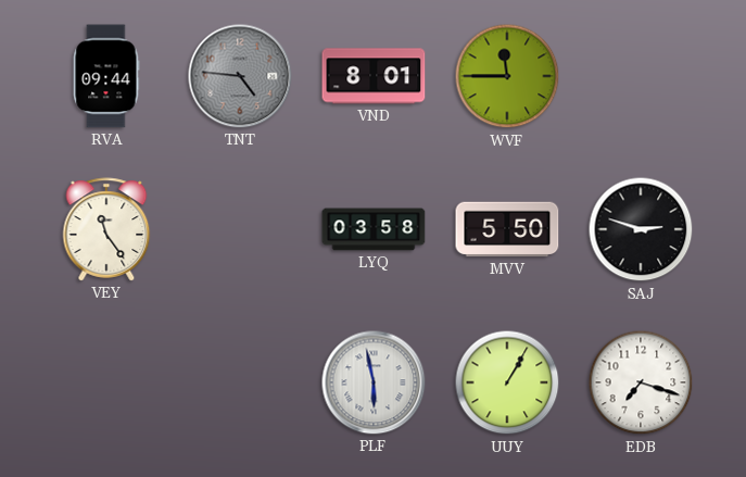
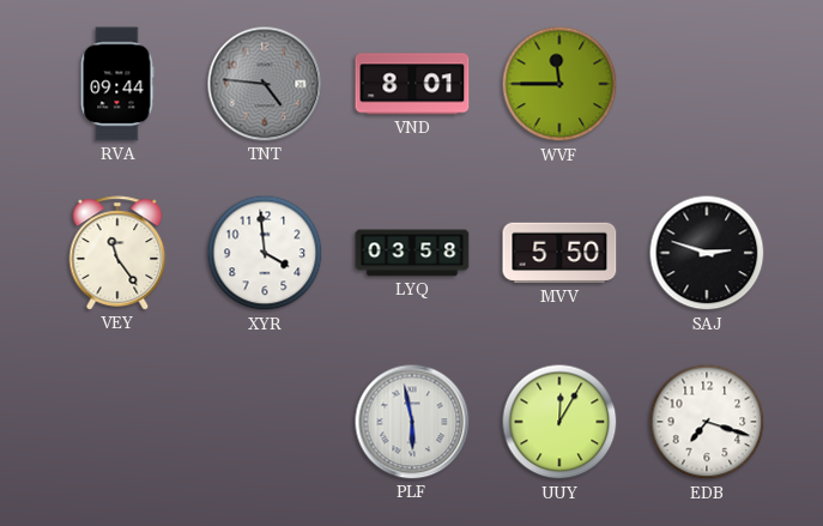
XYR: none -> 3:59 (265, 253)
UUY: 1:05 -> 12:05 (559, 422)
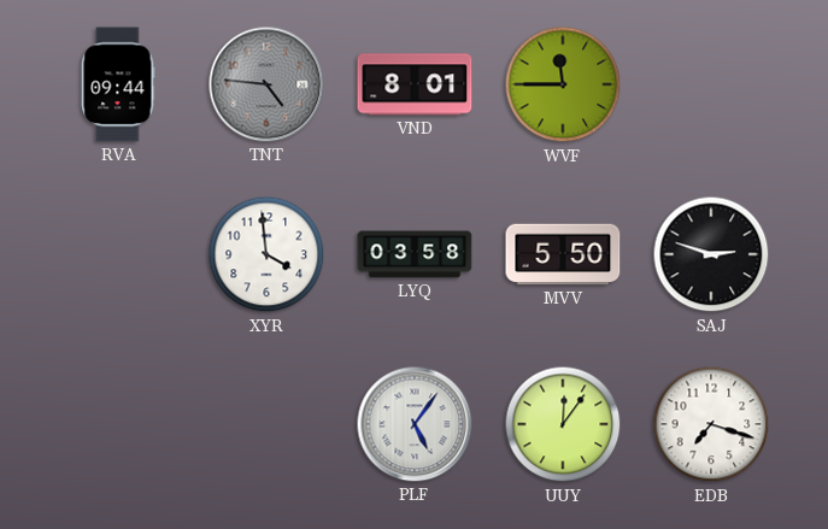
VEY: 11:24 -> none (117, 253)
PLF: 5:58 -> 5:06 (415, 424)
UUY: 12:05 -> 12:06 (563, 424)
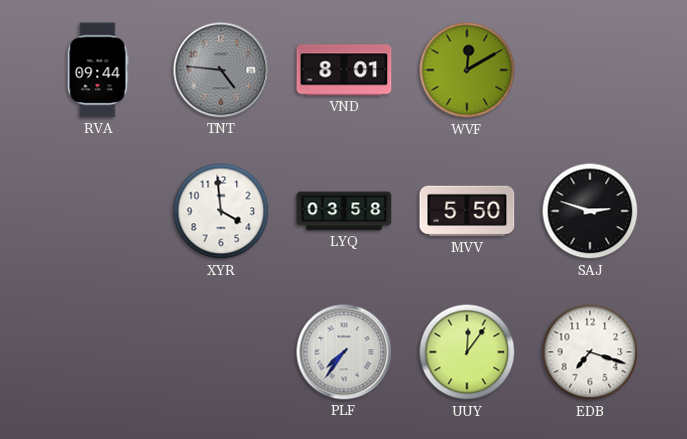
WVF: 11:45 -> 12:10 (467, 70)
PLF: 5:06 -> 7:36 (344, 352)
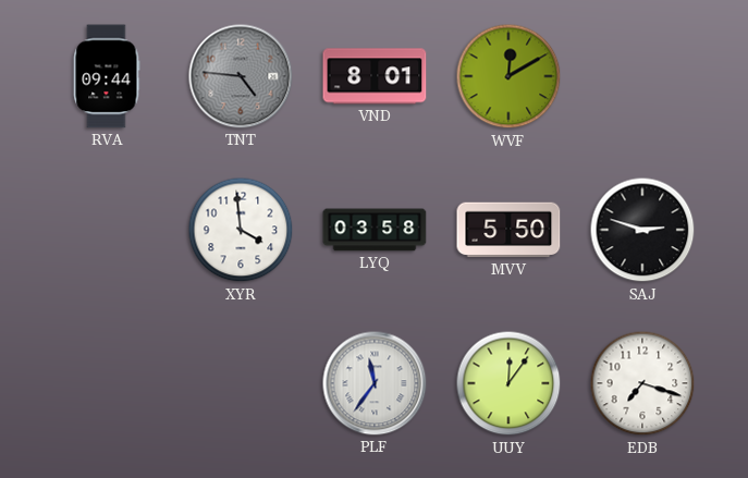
PLF: 7:36 -> 11:36 (375, 383)
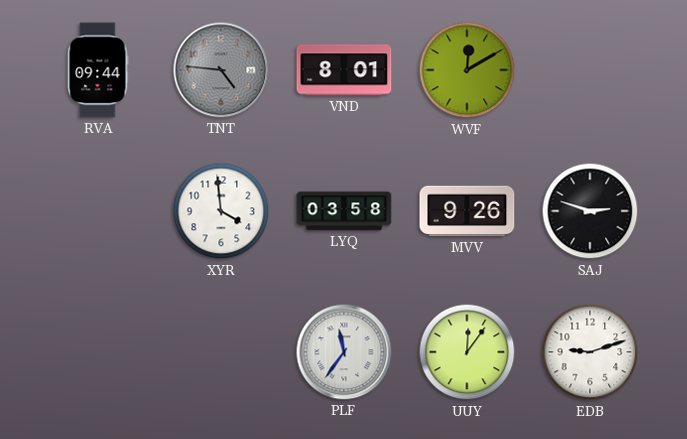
MVV: 5:50 -> 9:26 (467, 211)
EDB: 7:18 -> 9:12 (590, 352)
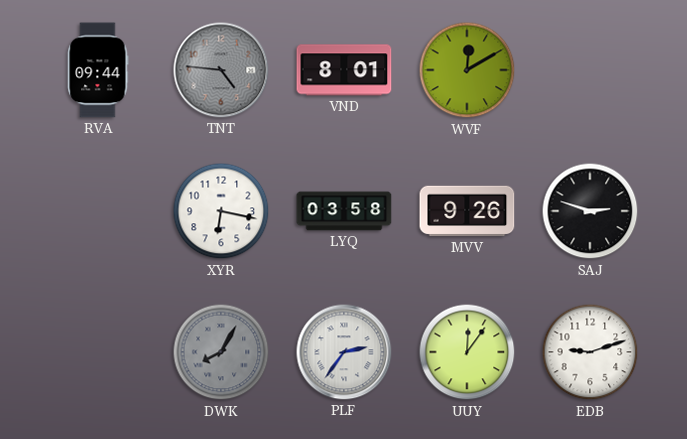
XYR: 3:59 -> 6:17 (221, 211)
DWK: none -> 8:05 (221, 352)
PLF: 11:36 -> 2:36 (344, 352)
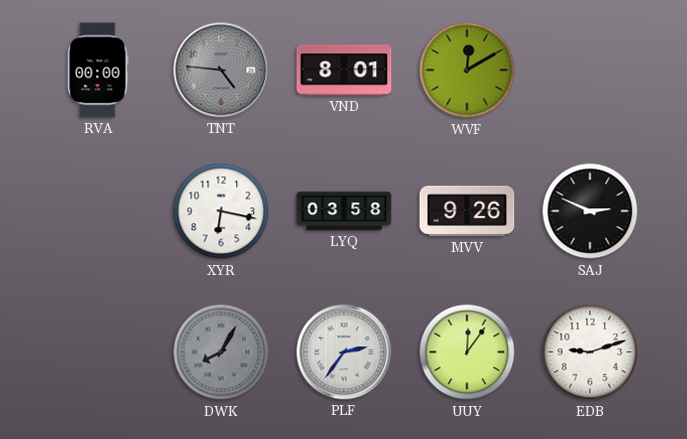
RVA: 09:44 -> 00:00 (98, 70)
SAJ: 2:48 -> 2:49 (590, 211)
